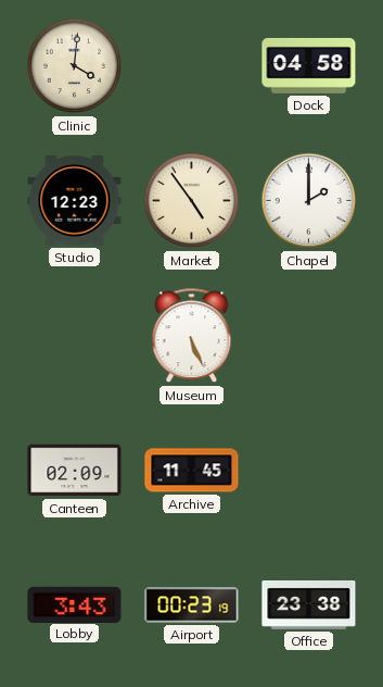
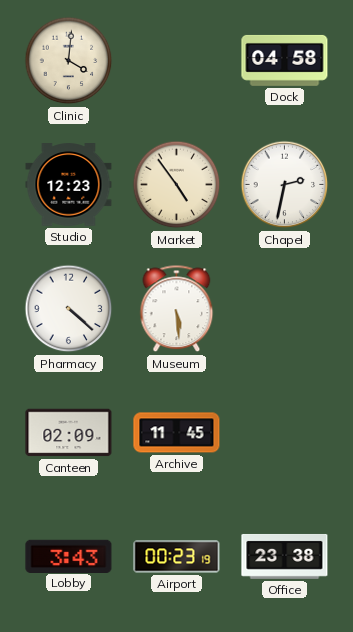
Chapel: 2:00 -> 2:32 (285, 185)
Pharmacy: none -> 4:22 (69, 309)
Museum: 5:26 -> 5:29 (177, 309)
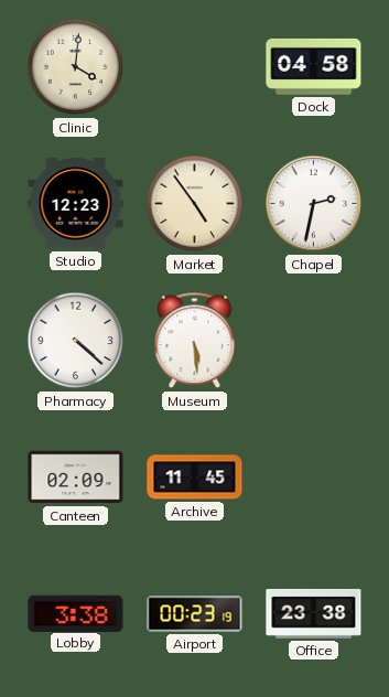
Lobby: 3:43 -> 3:38 (76, 613)
